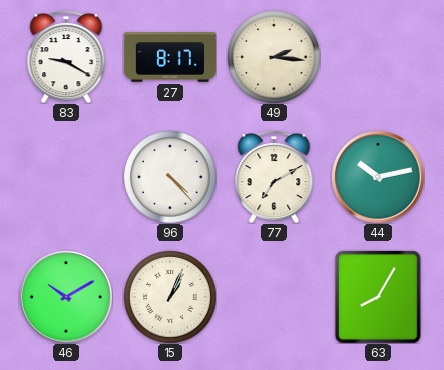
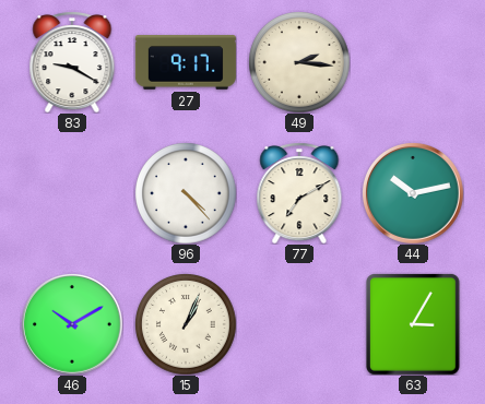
27: 8:17 -> 9:17 (186, 62)
63: 8:05 -> 3:05 (413, 324)
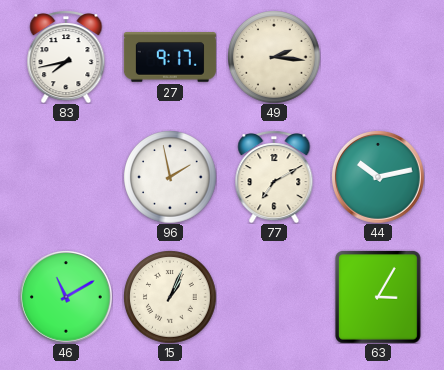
83: 9:20 -> 7:43 (66, 57)
96: 4:23 -> 1:58 (170, 177)
46: 10:10 -> 11:10 (66, 297)
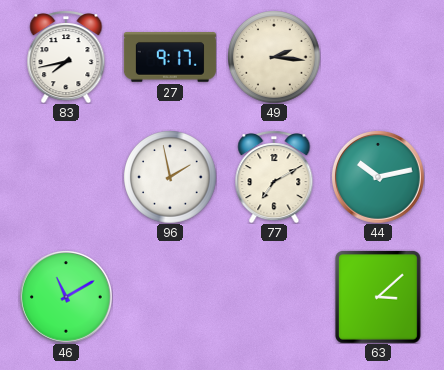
15: 1:04 -> none (170, 297)
63: 3:05 -> 3:08 (378, 297)
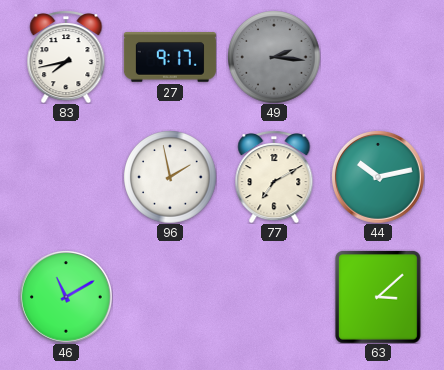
49 dial: cream -> grey (274, 57)
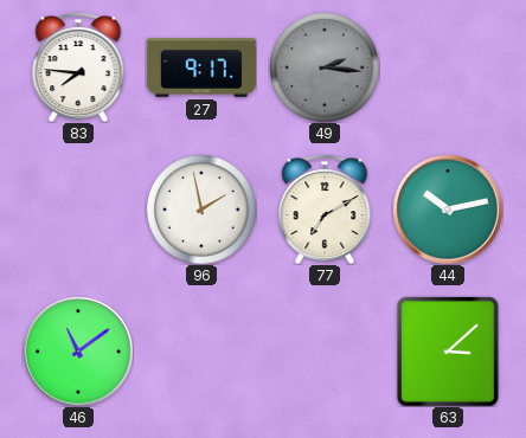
83: 7:43 -> 7:46 (78, 67)
46: 11:10 -> 11:09 (78, 352)
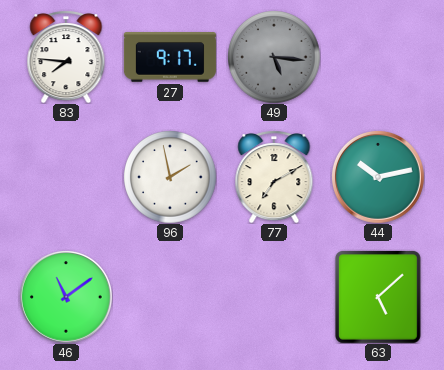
49: 2:16 -> 5:16 (274, 57)
63: 3:08 -> 5:08 (378, 297)
